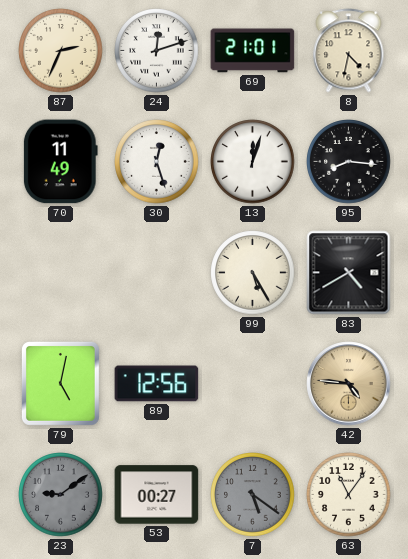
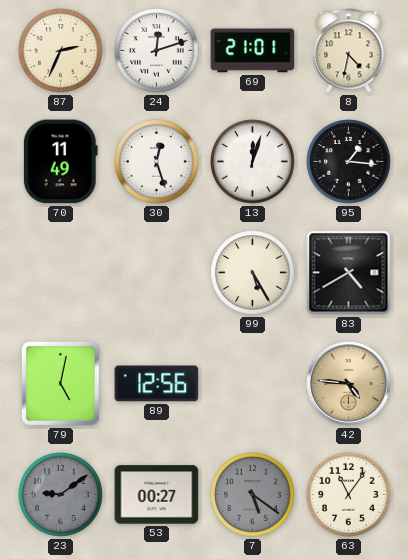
95: 8:16 -> 1:16 (349, 162)
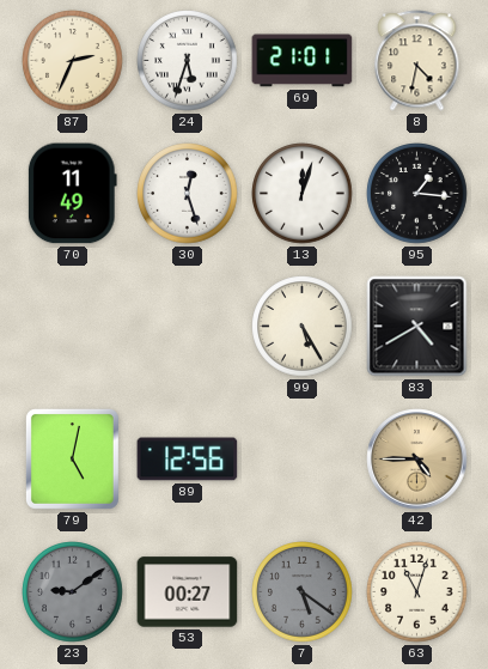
24: 12:12 -> 5:33 (188, 61)
42: 4:46 -> 4:45 (417, 460)
63: 11:06 -> 11:03 (417, 592)
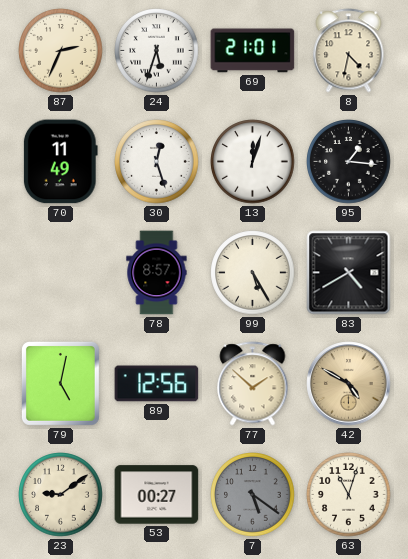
78: none -> 8:57 (157, 273)
77: none -> 1:52 (253, 384)
42: 4:45 -> 4:50 (349, 384)
23 dial: grey -> cream (61, 495)
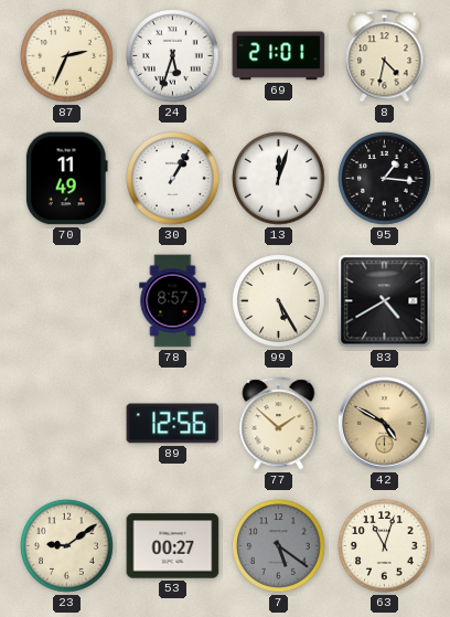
30: 12:27 -> 1:05 (173, 179)
79: 5:02 -> none (60, 383)
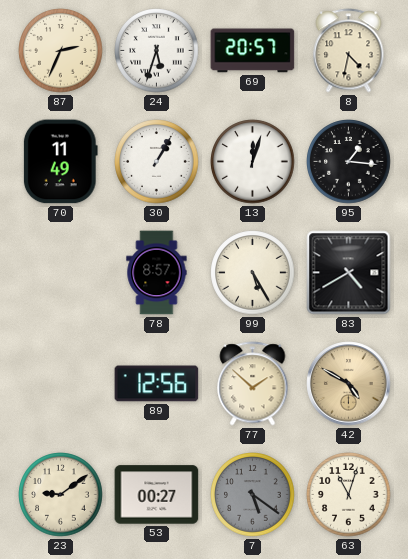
69: 21:01 -> 20:57 (253, 51)
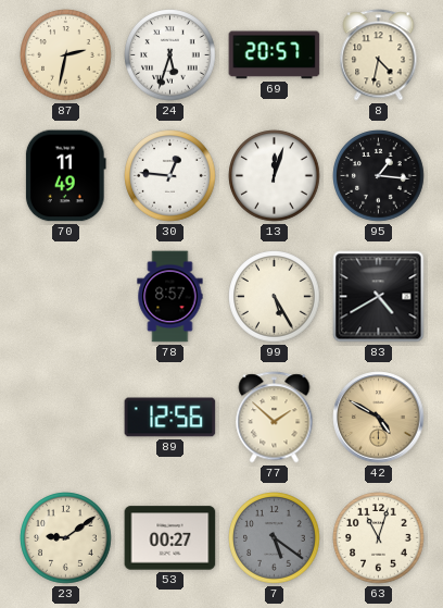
87: 2:34 -> 2:32 (66, 55)
30: 1:05 -> 12:46 (170, 176)
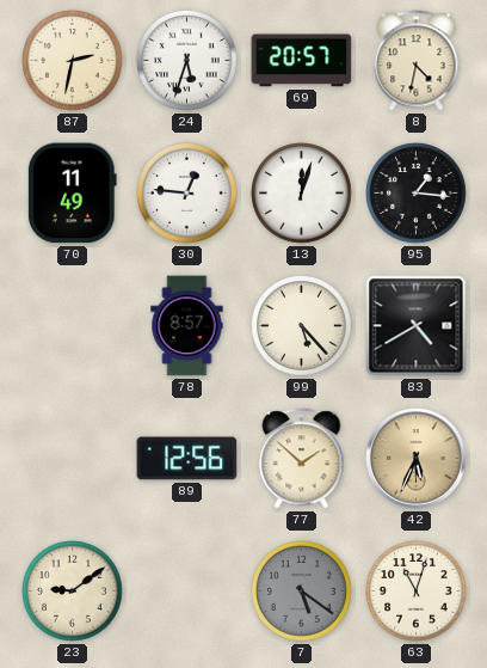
99: 5:25 -> 5:23 (302, 326)
42: 4:50 -> 5:34 (417, 459)
53: 00:27 -> none (170, 538)
